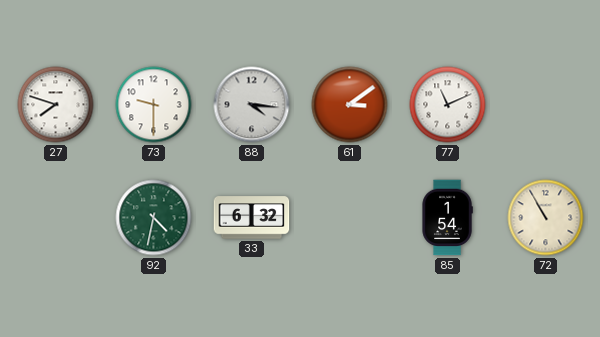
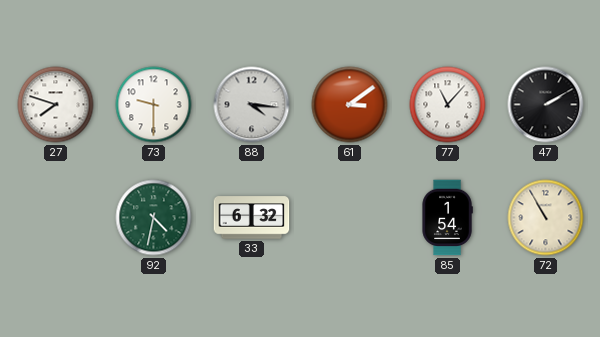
77: 11:11 -> 11:07 (448, 105)
47: none -> 2:10 (546, 105)
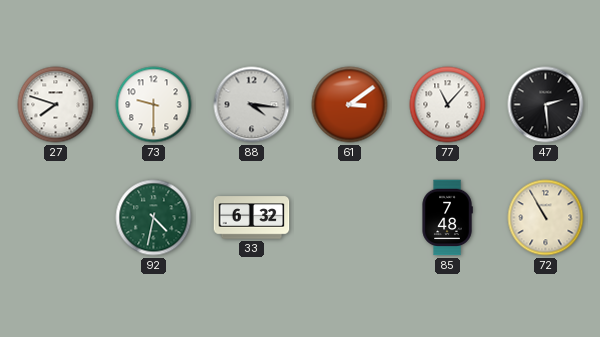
47: 2:10 -> 2:29 (546, 105)
85: 1:54 -> 7:48 (447, 218)
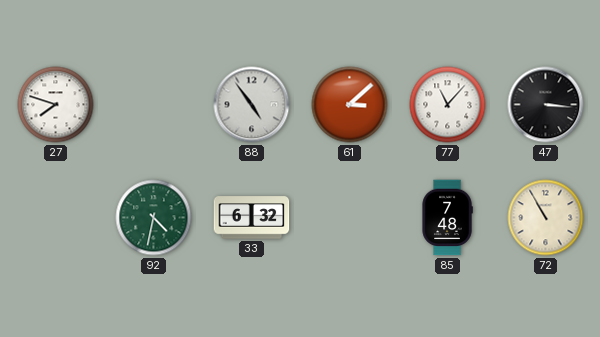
73: 9:30 -> none (154, 105)
88: 4:16 -> 4:54 (252, 105)
61: 3:09 -> 3:08 (350, 105)
47: 2:29 -> 3:16 (546, 105)
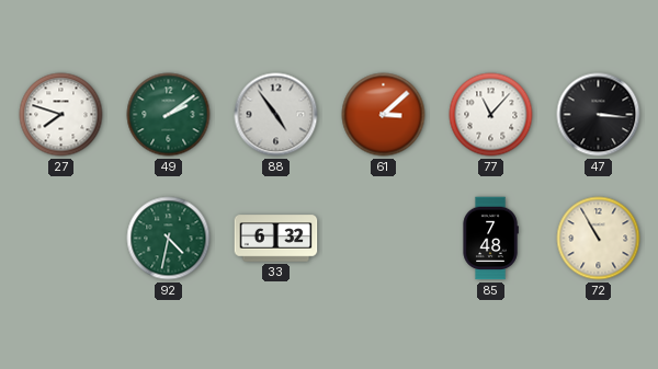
49: none -> 2:09 (169, 115)
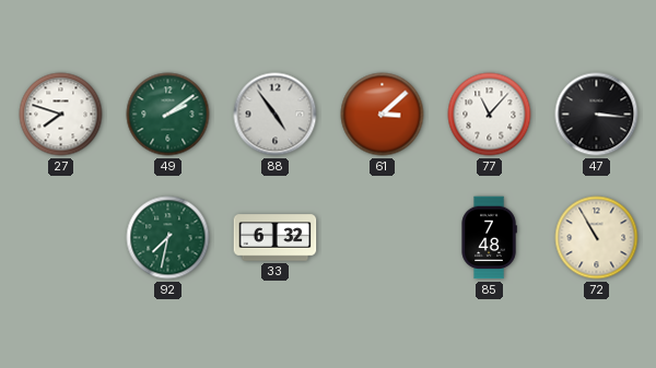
92: 4:32 -> 7:32 (168, 238)
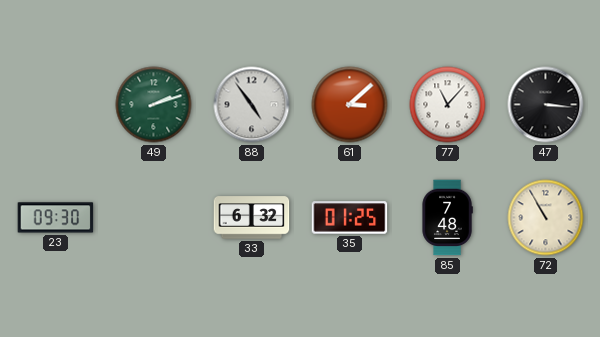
27: 7:48 -> none (61, 115)
49: 2:09 -> 2:12 (154, 105)
23: none -> 09:30 (56, 218)
92: 7:32 -> none (168, 238)
35: none -> 01:25 (350, 218)
